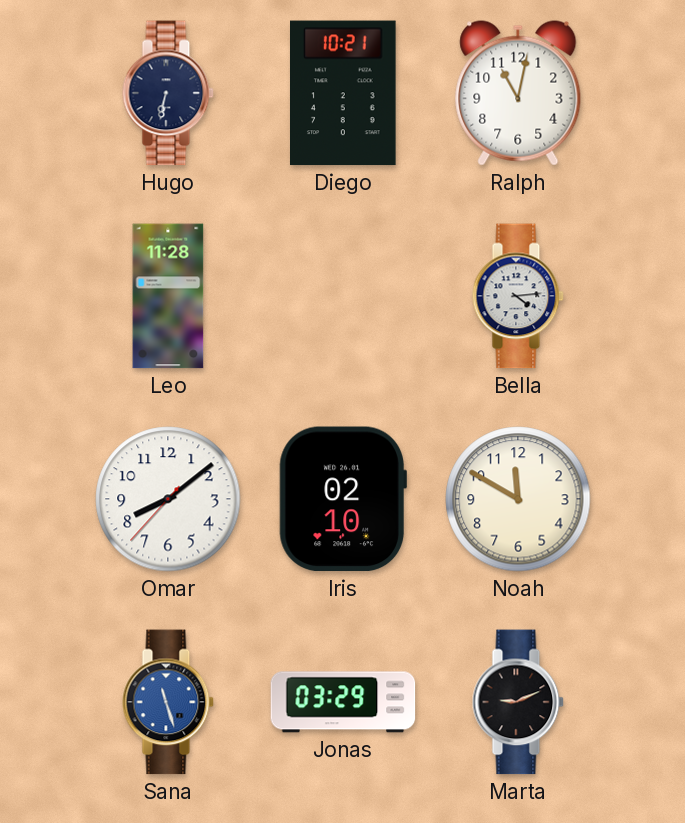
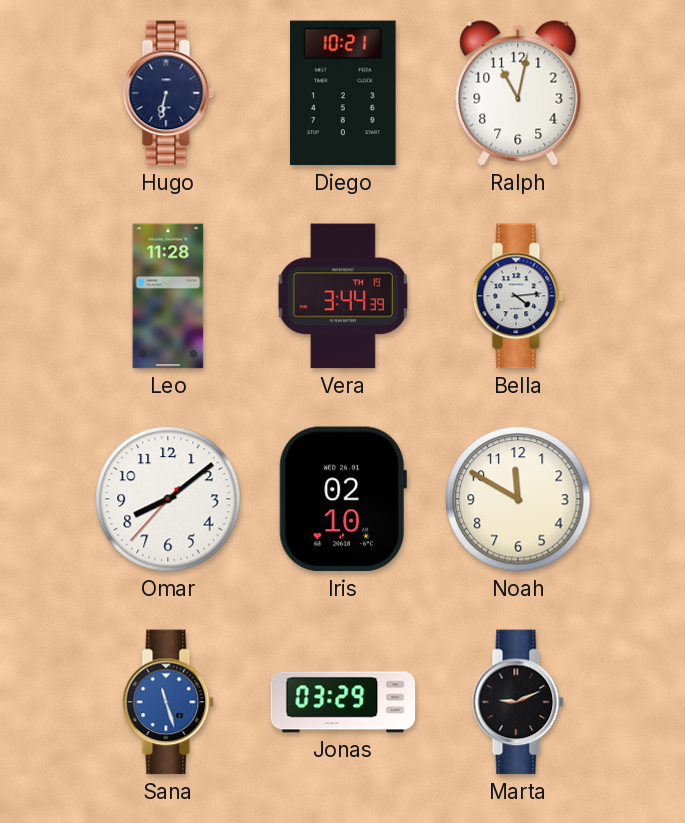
Vera: none -> 3:44 (343, 296)
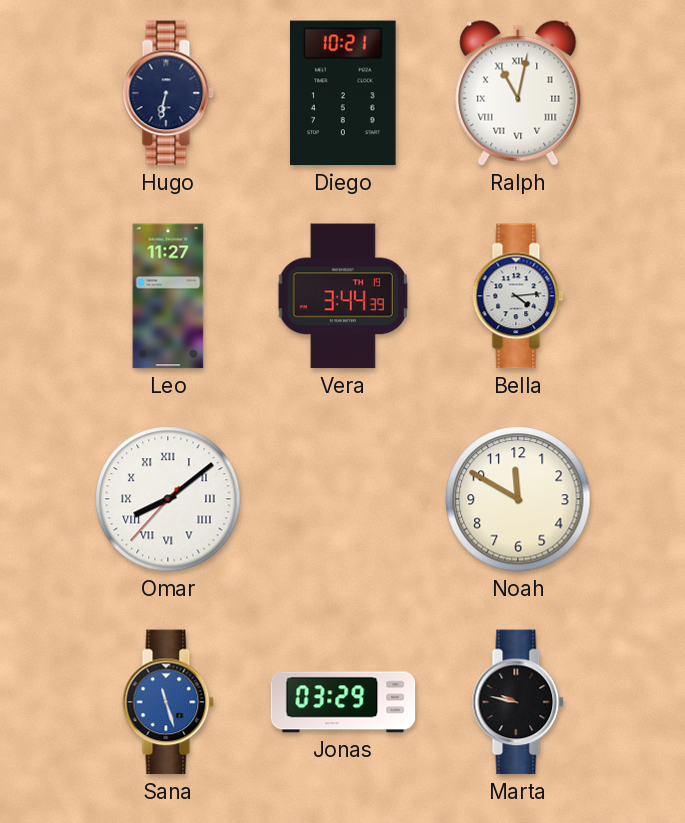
Ralph numerals: Arabic -> Roman (518, 93)
Leo: 11:28 -> 11:27 (168, 296)
Omar numerals: Arabic -> Roman (168, 499)
Iris: 02:10 -> none (343, 499)
Marta: 9:11 -> 9:47 (518, 702)
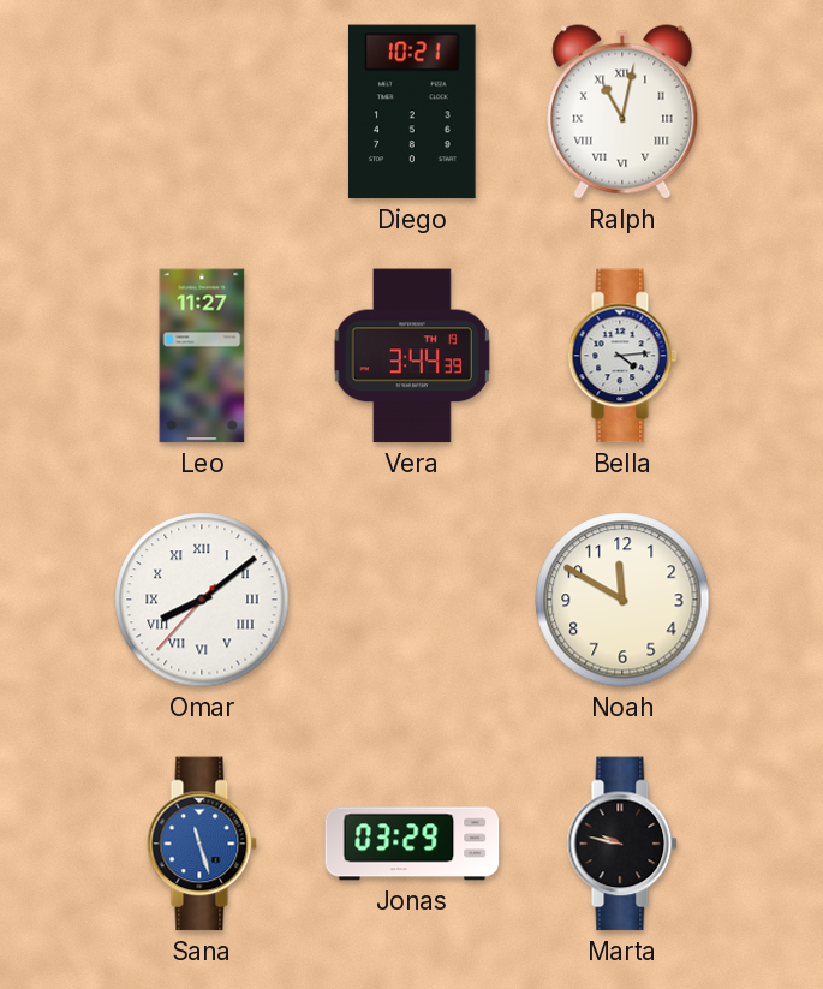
Hugo: 6:32 -> none (168, 93)
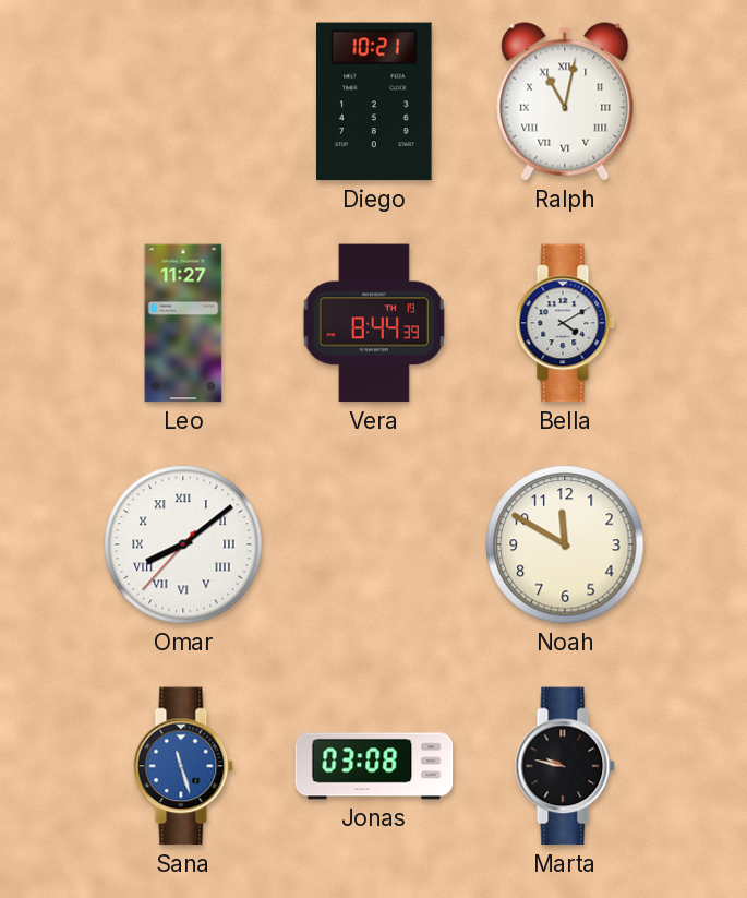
Vera: 3:44 -> 8:44 (374, 323)
Bella: 4:14 -> 4:10 (565, 323)
Jonas: 03:29 -> 03:08 (374, 766)
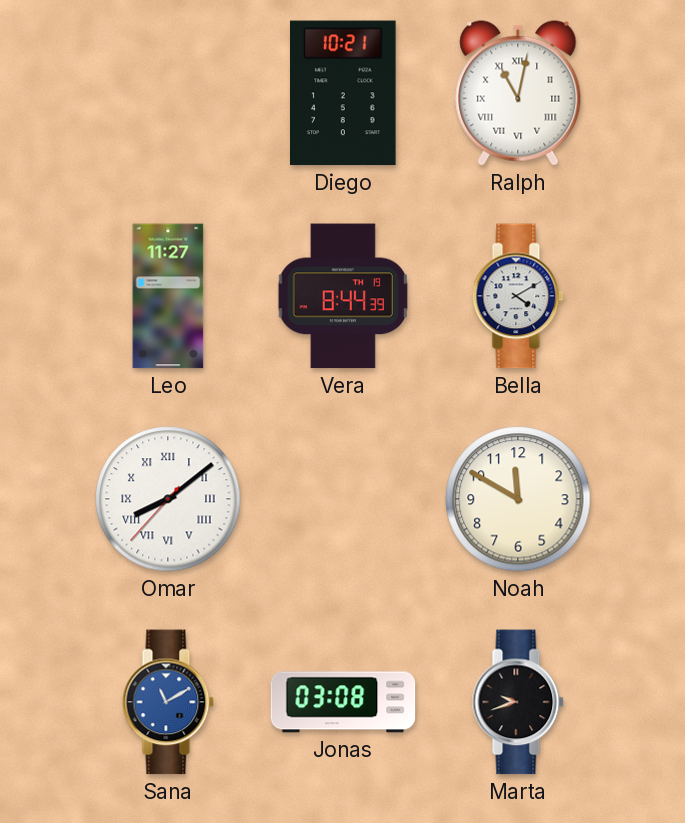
Sana: 11:27 -> 11:10 (168, 702)
Marta: 9:47 -> 9:42 (518, 702)
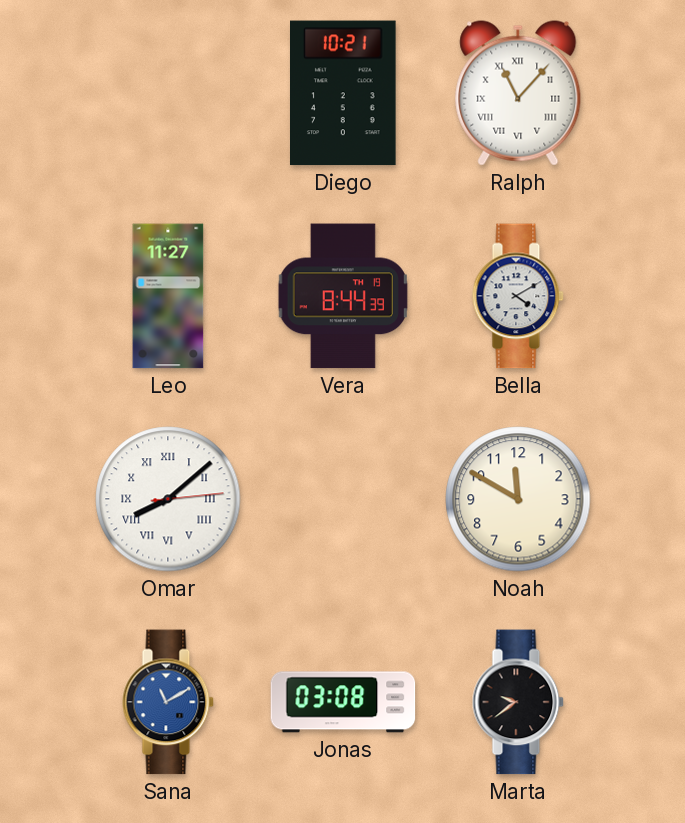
Ralph: 11:02 -> 11:07 (518, 93)
Omar: 8:08:37 -> 8:08:14 (168, 499)
Marta: 9:42 -> 9:39 (518, 702)
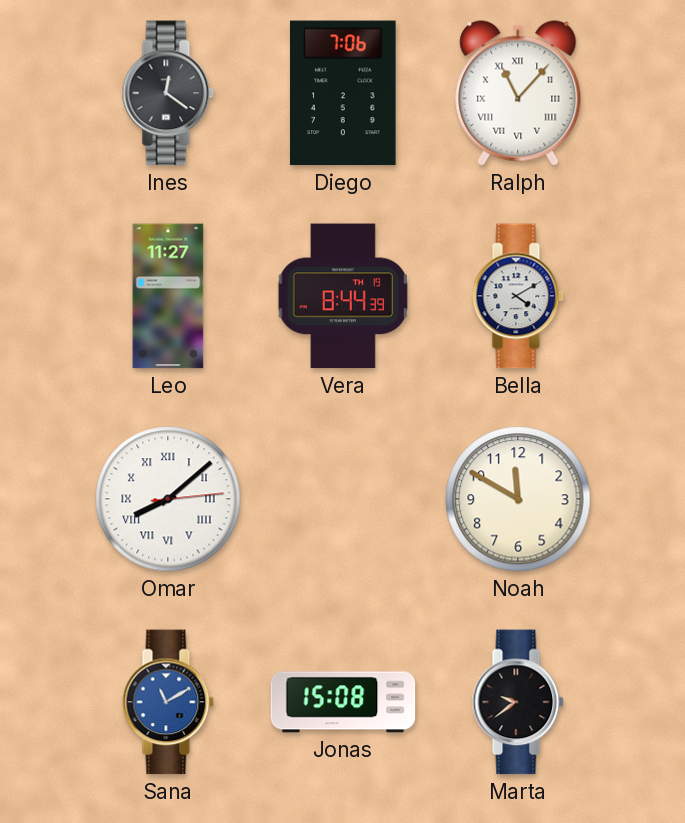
Ines: none -> 12:21 (168, 93)
Diego: 10:21 -> 7:06 (344, 93)
Jonas: 03:08 -> 15:08 (343, 702)
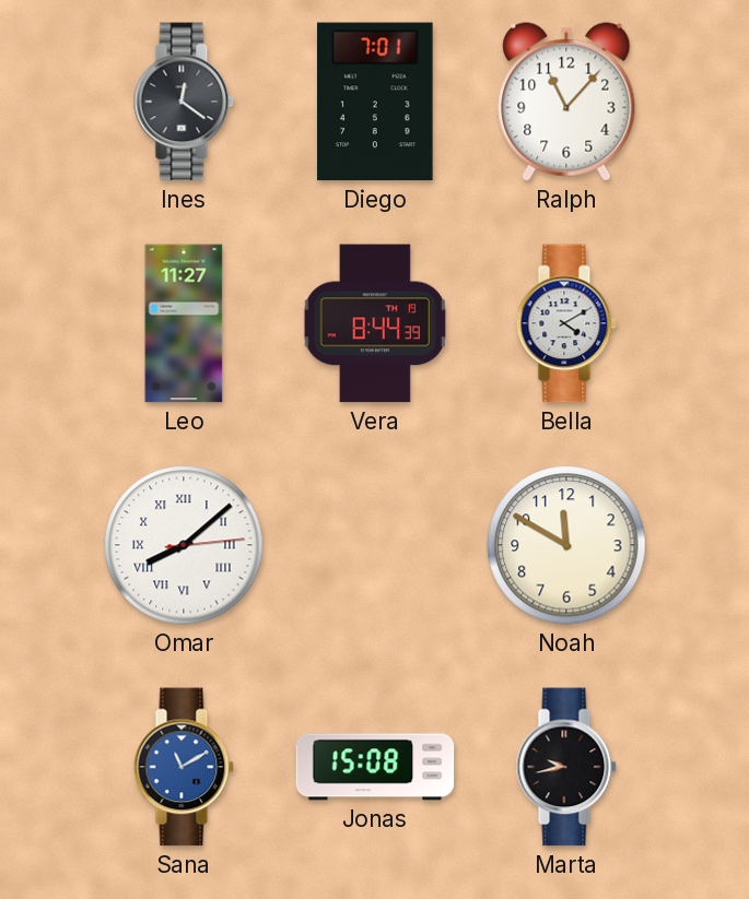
Diego: 7:06 -> 7:01 (376, 102)
Ralph numerals: Roman -> Arabic (566, 102)
Marta: 9:39 -> 9:43 (566, 767)
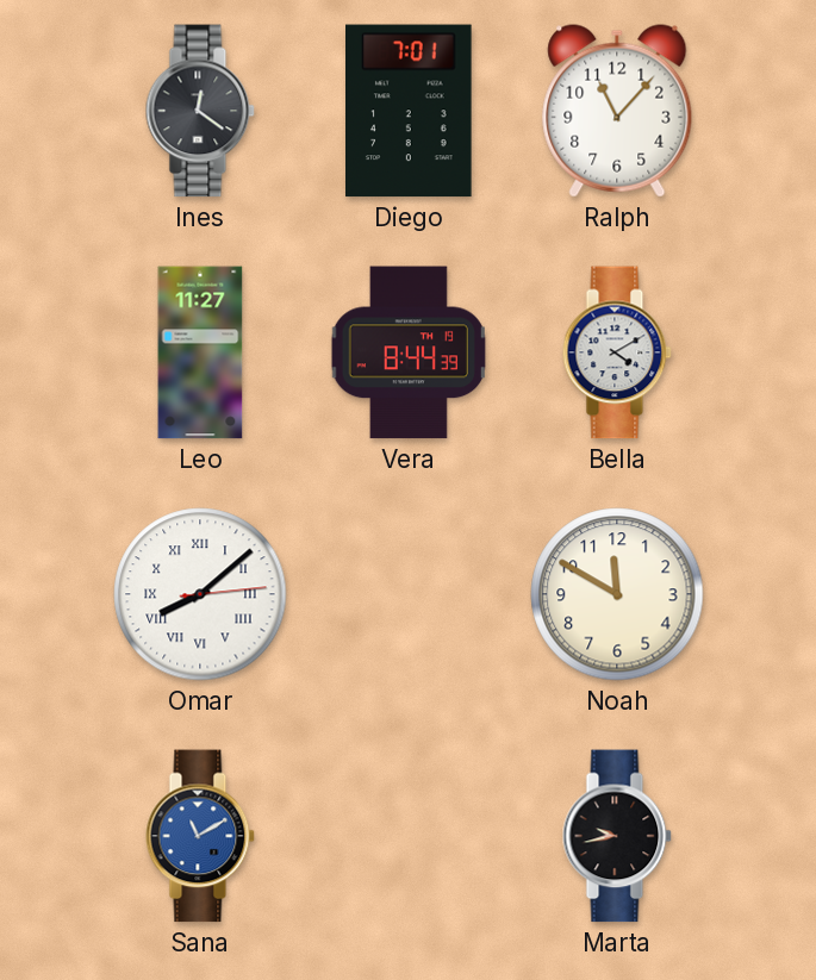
Jonas: 15:08 -> none (375, 767)
